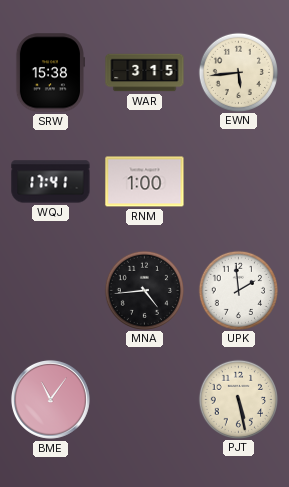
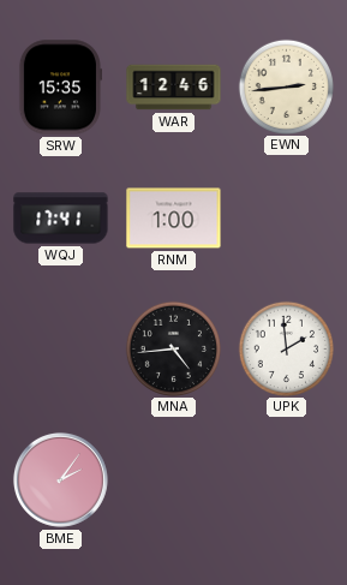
SRW: 15:38 -> 15:35 (60, 88)
WAR: 3:15 -> 12:46 (174, 88)
EWN: 5:44 -> 2:44 (286, 86)
BME: 11:06 -> 2:06 (60, 479)
PJT: 5:28 -> none (238, 399)
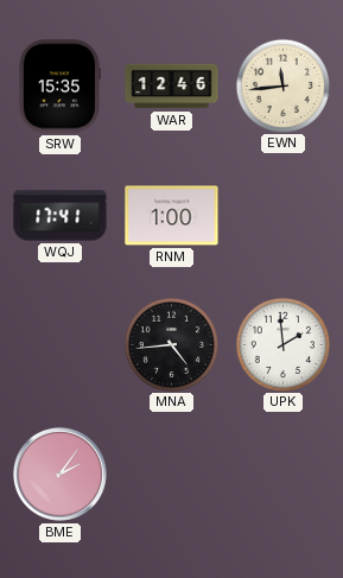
EWN: 2:44 -> 11:44 (282, 85)
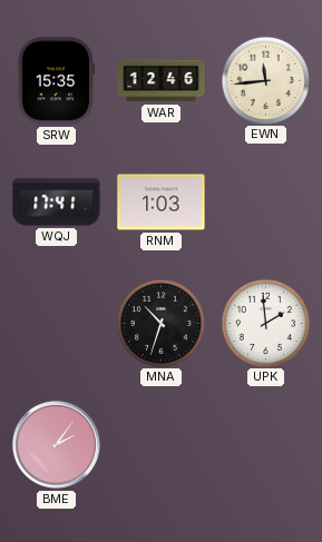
RNM: 1:00 -> 1:03 (162, 203)
MNA: 4:44 -> 10:33 (160, 323)
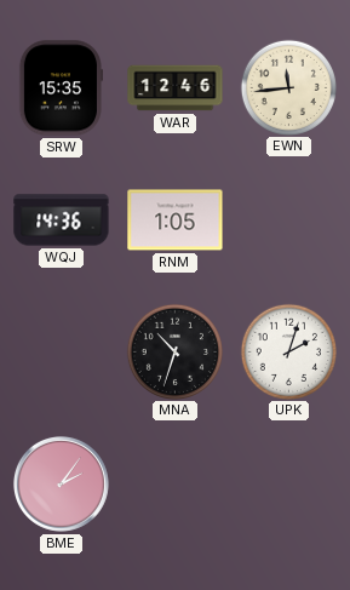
WQJ: 17:41 -> 14:36 (62, 220)
RNM: 1:03 -> 1:05 (176, 220)
UPK: 1:59 -> 2:03 (288, 351)
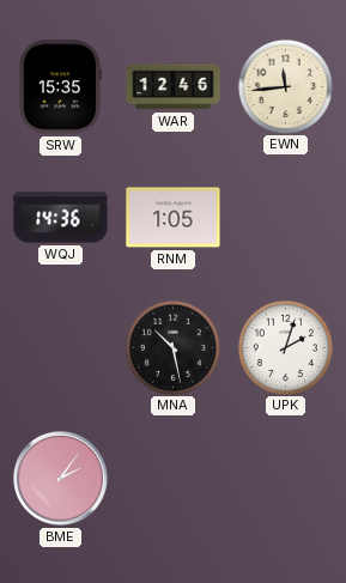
MNA: 10:33 -> 10:28 (172, 347)
